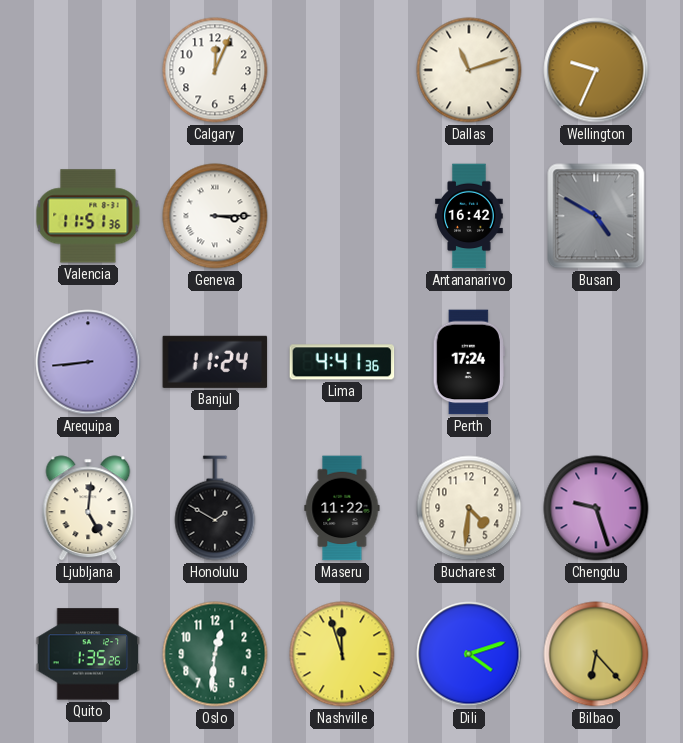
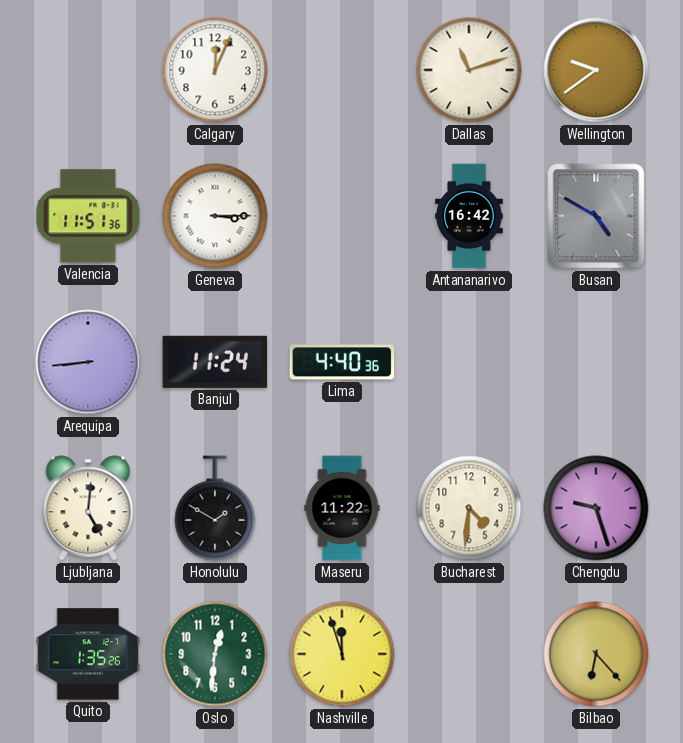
Wellington: 9:34 -> 9:39 (596, 70)
Lima: 4:41 -> 4:40 (342, 362)
Perth: 17:24 -> none (469, 362)
Dili: 4:12 -> none (469, 654)
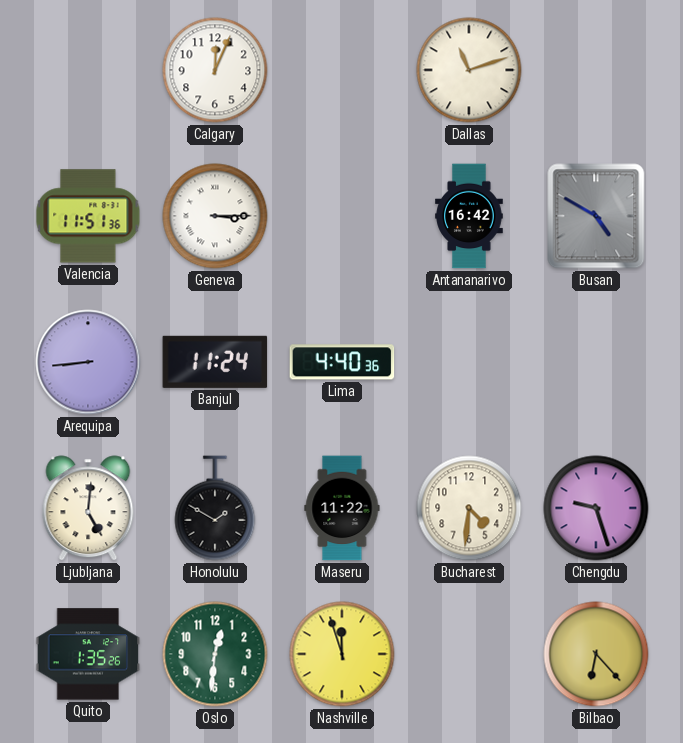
Wellington: 9:39 -> none (596, 70)
